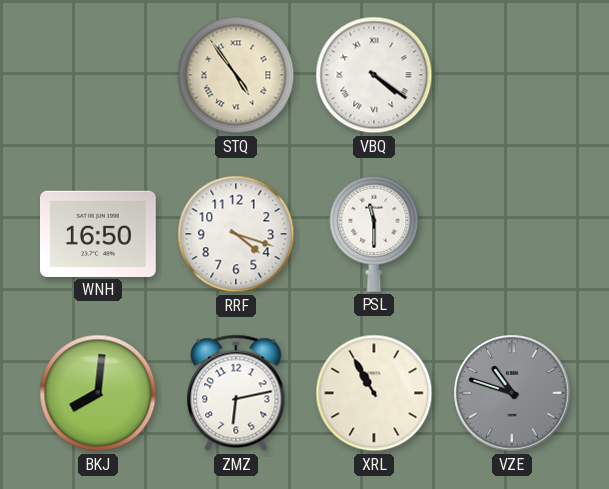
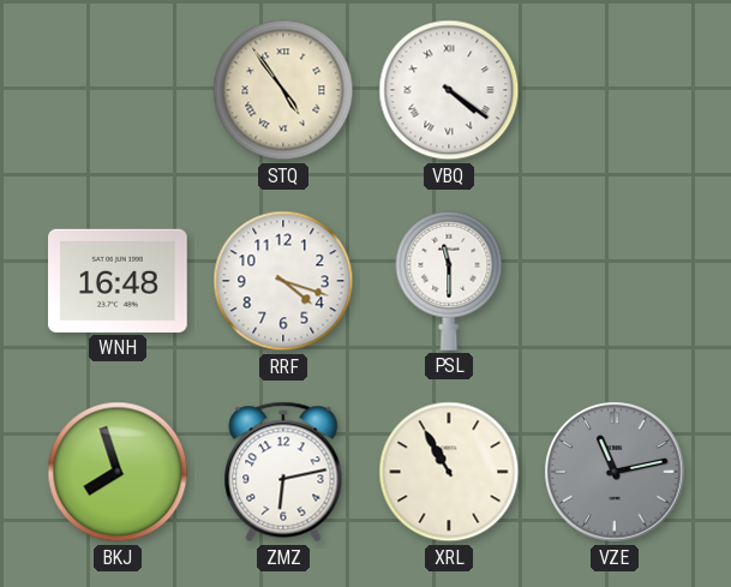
WNH: 16:50 -> 16:48 (119, 281)
BKJ: 8:01 -> 7:57 (118, 472)
VZE: 10:48 -> 11:13 (615, 472)
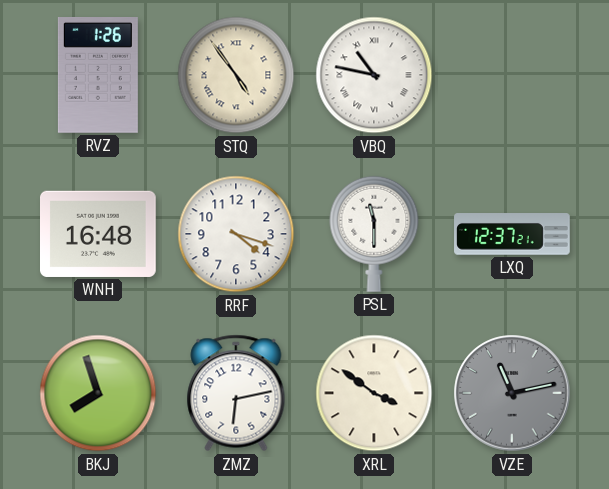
RVZ: none -> 1:26 (98, 76)
VBQ: 4:21 -> 10:47 (374, 75)
LXQ: none -> 12:37 (512, 234)
XRL: 10:55 -> 3:51 (374, 393)
